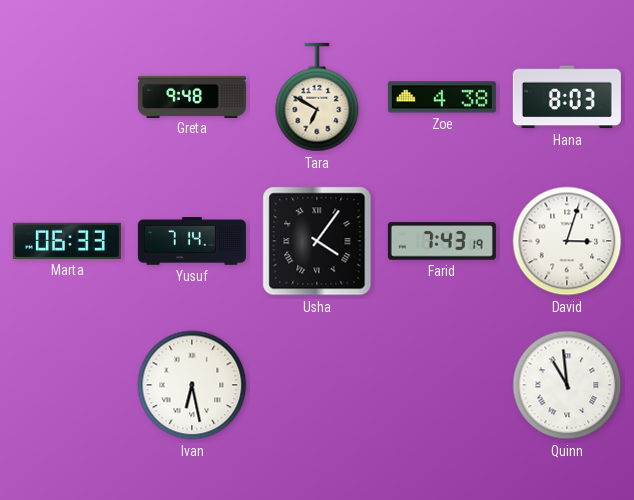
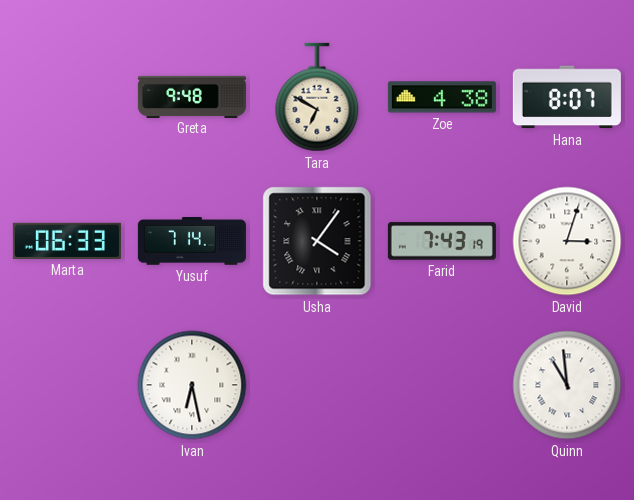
Hana: 8:03 -> 8:07 (567, 97)
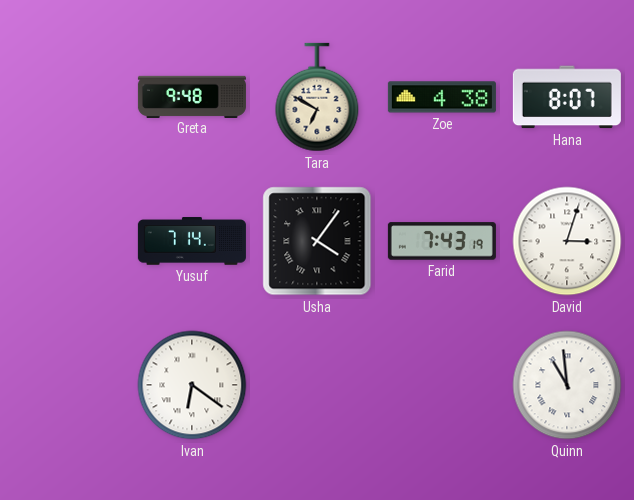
Marta: 06:33 -> none (67, 241)
Ivan: 6:28 -> 6:21 (192, 385)
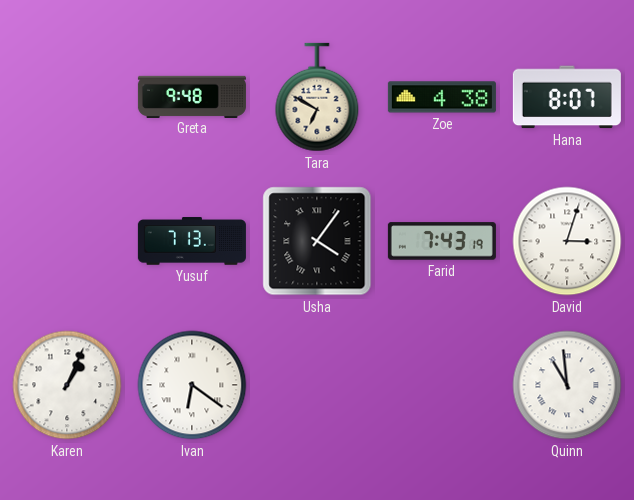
Yusuf: 7:14 -> 7:13 (192, 241)
Karen: none -> 1:04 (67, 385)
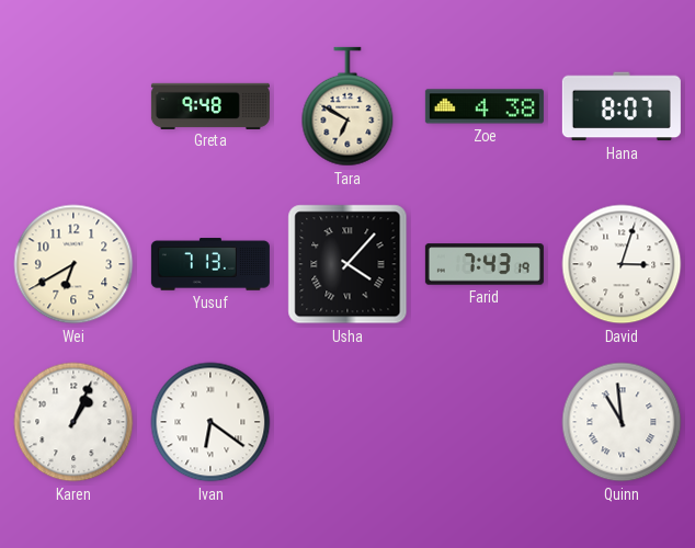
Wei: none -> 6:40 (73, 264)
Usha: 4:06 -> 4:07 (347, 264)
